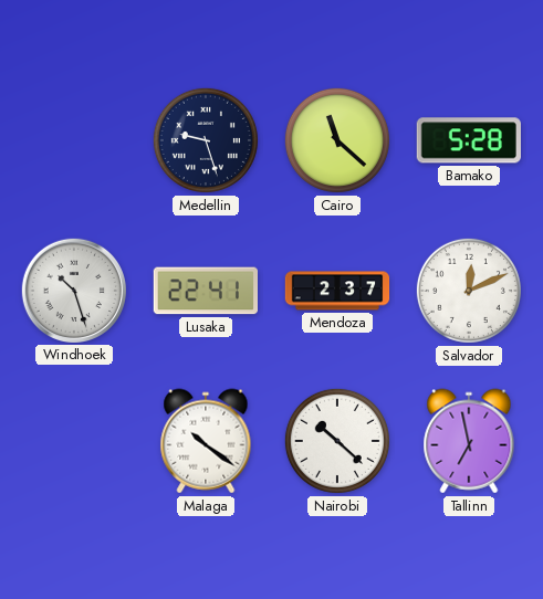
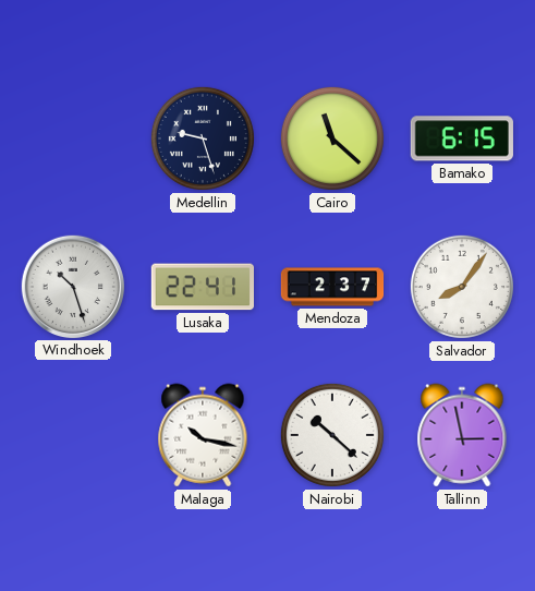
Bamako: 5:28 -> 6:15 (462, 138)
Salvador: 12:11 -> 8:06 (462, 287)
Malaga: 10:21 -> 10:17 (203, 435)
Tallinn: 6:58 -> 2:58 (462, 435)
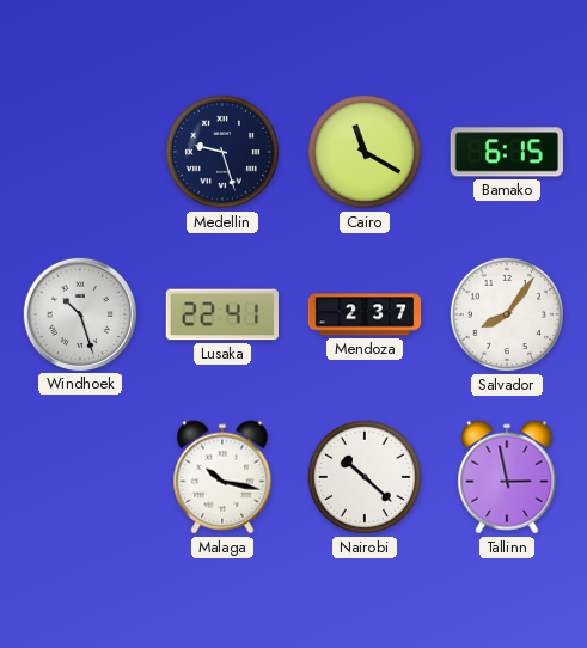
Cairo: 11:22 -> 11:20 (365, 152)
